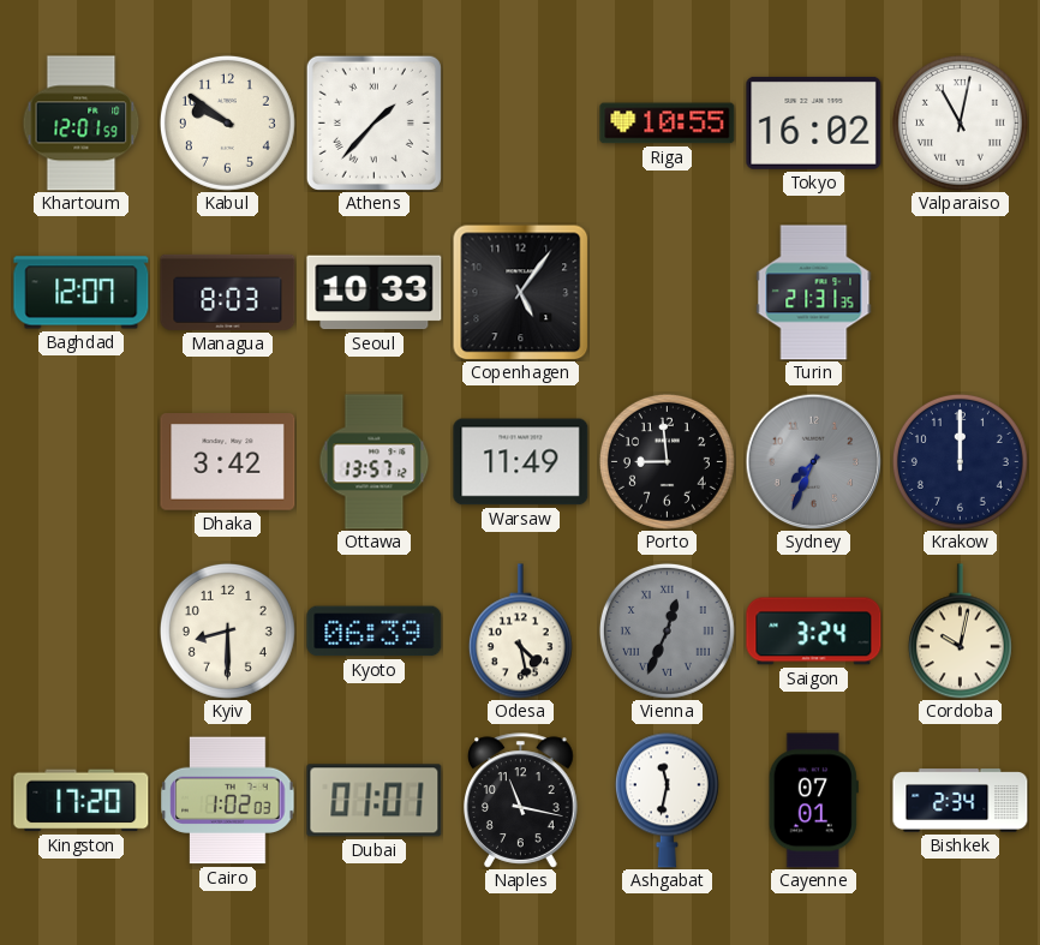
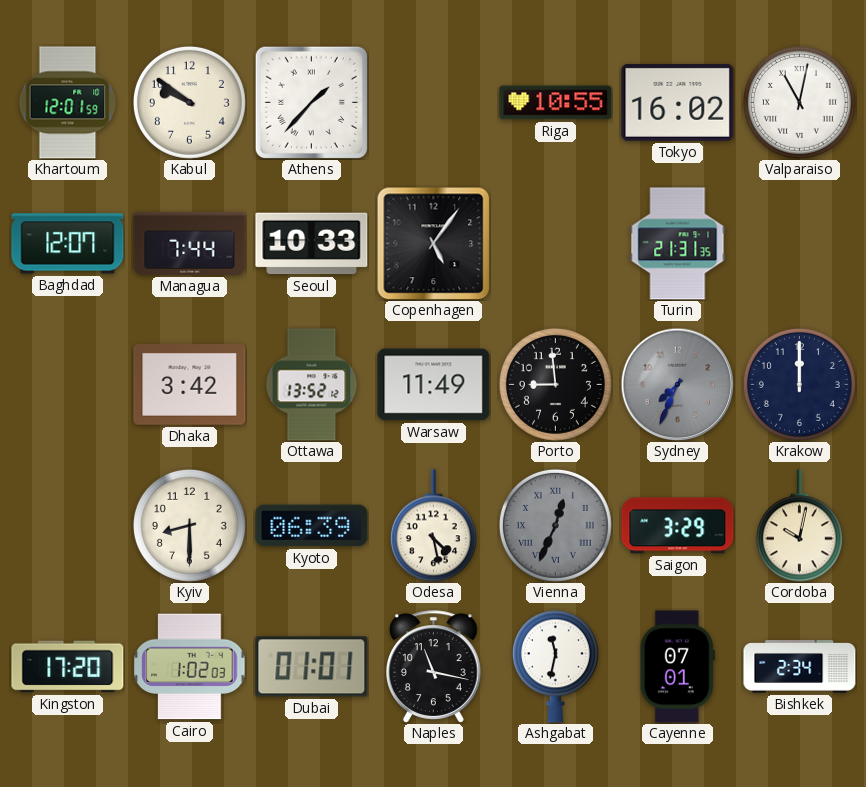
Managua: 8:03 -> 7:44 (190, 243)
Ottawa: 13:57 -> 13:52 (312, 385)
Saigon: 3:24 -> 3:29 (678, 526)
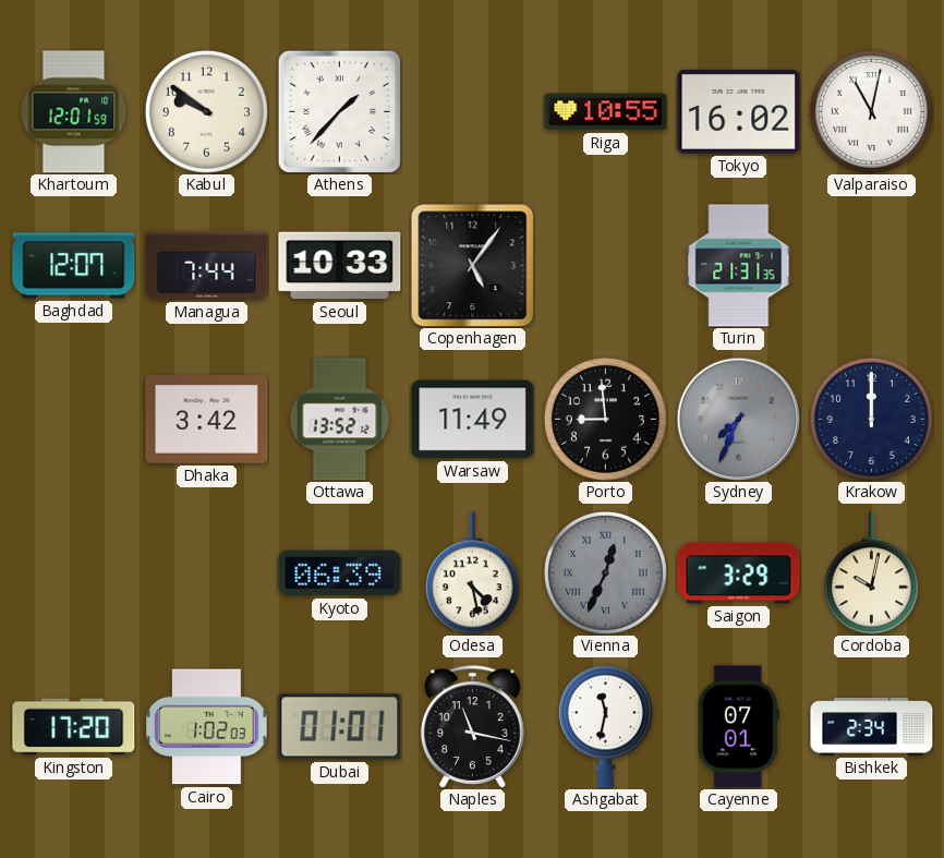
Kyiv: 8:30 -> none (189, 525)
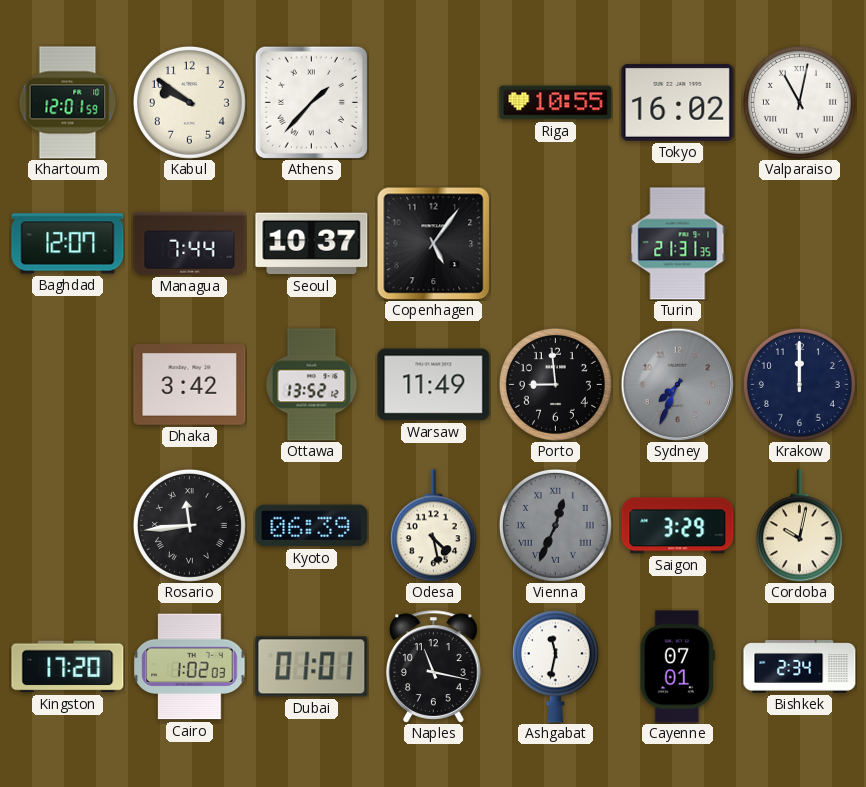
Seoul: 10:33 -> 10:37 (312, 244)
Rosario: none -> 11:44 (189, 525)
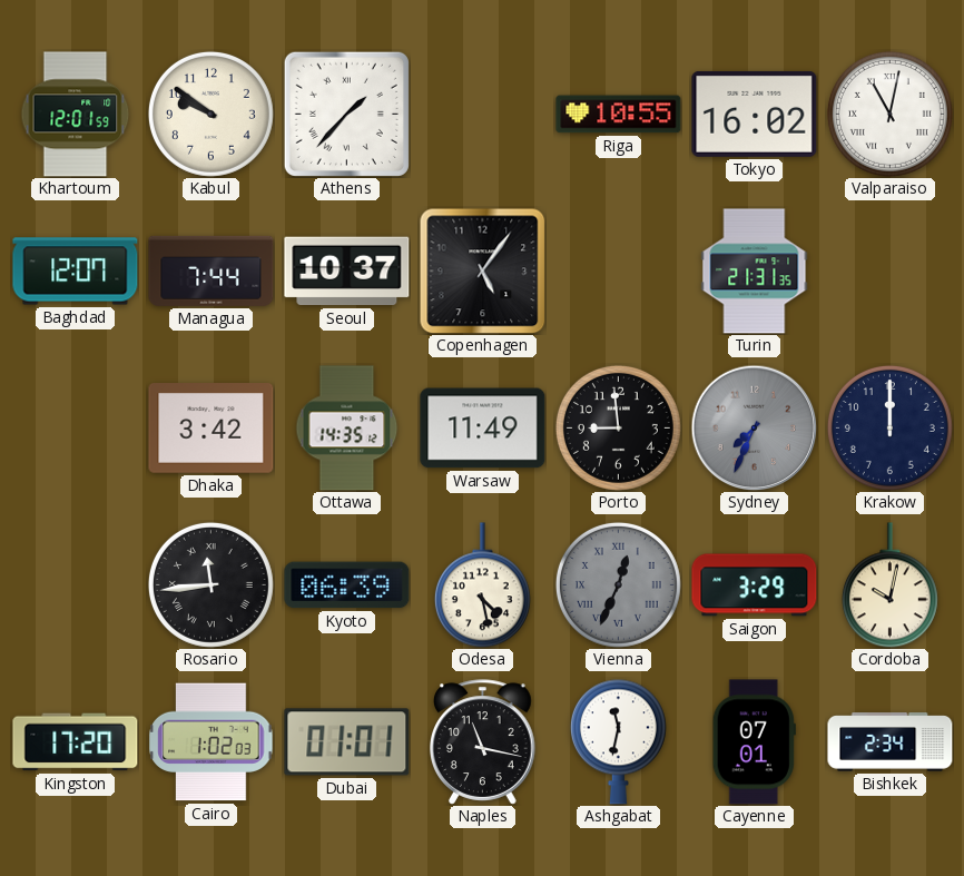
Ottawa: 13:52 -> 14:35 (347, 429)
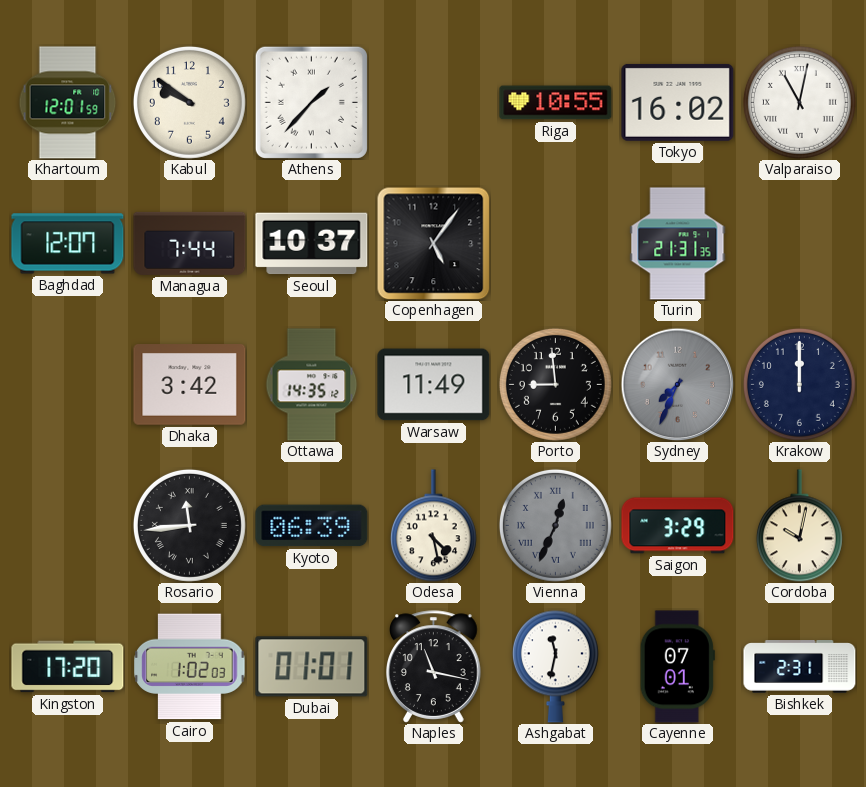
Bishkek: 2:34 -> 2:31 (800, 667)
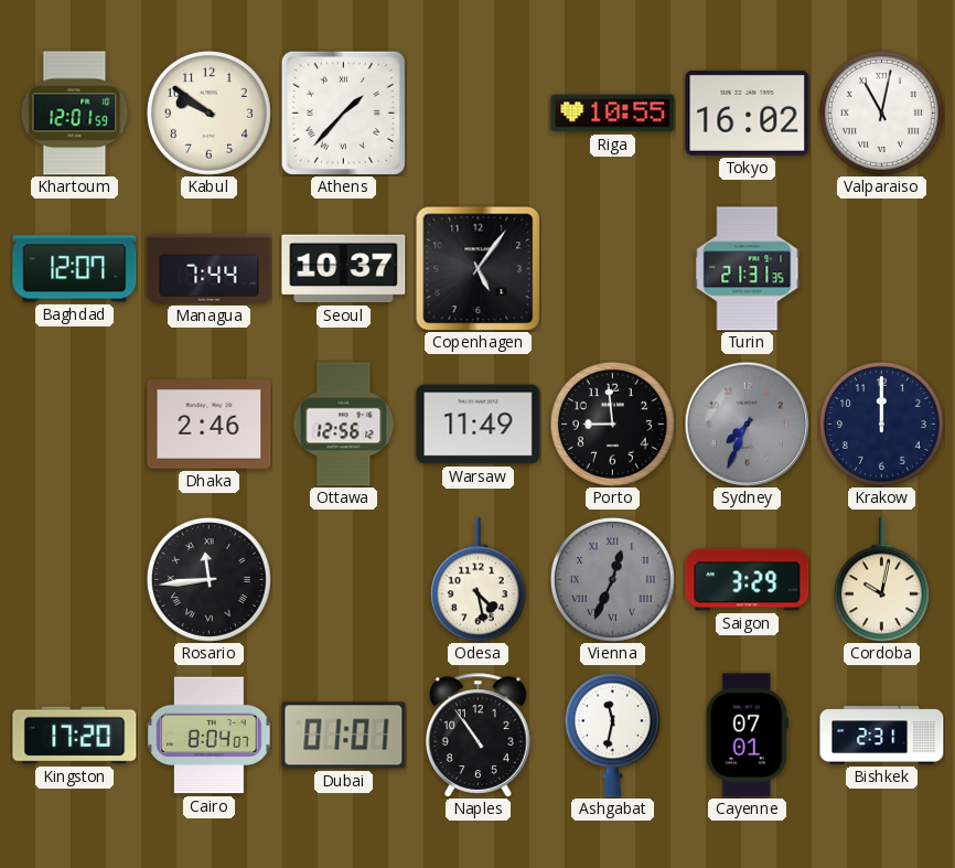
Dhaka: 3:42 -> 2:46 (210, 425)
Ottawa: 14:35 -> 12:56 (344, 425)
Kyoto: 06:39 -> none (312, 526)
Cairo: 1:02 -> 8:04 (210, 736)
Naples: 11:17 -> 10:54 (479, 736)
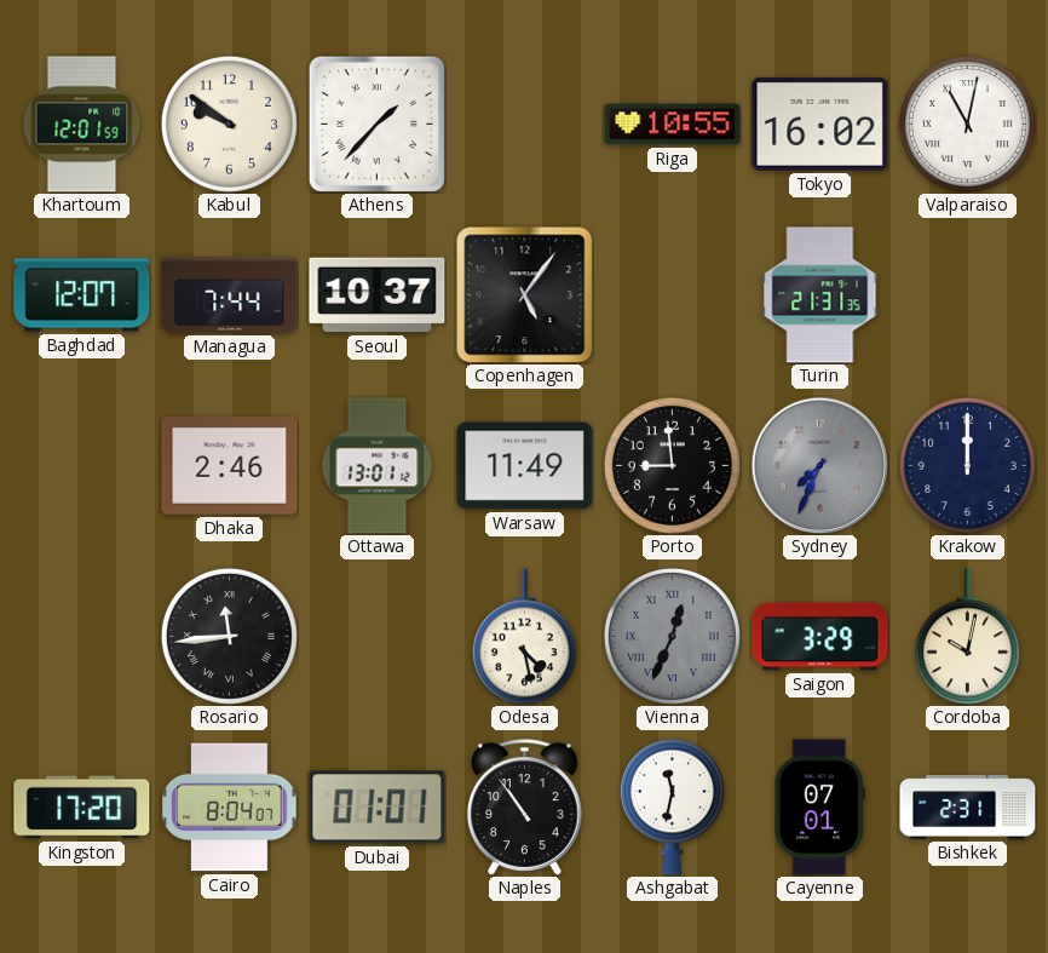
Ottawa: 12:56 -> 13:01 (378, 466)
